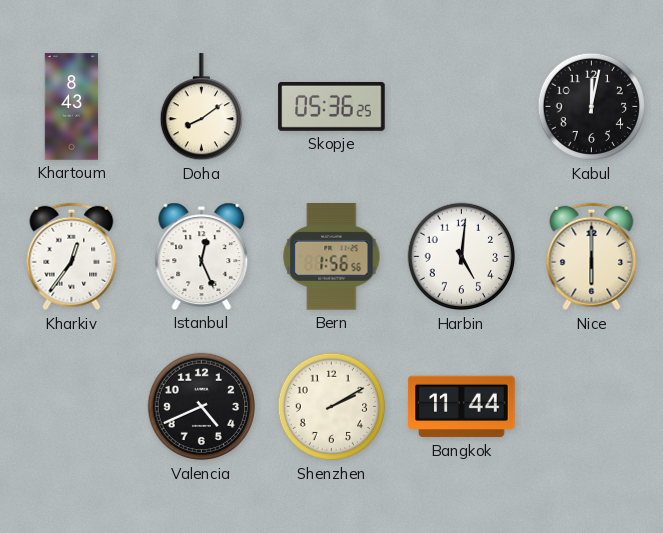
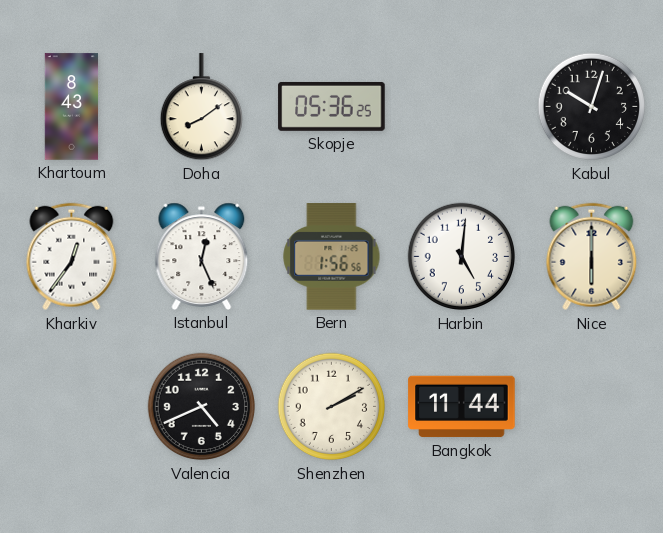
Kabul: 12:02 -> 10:03 (592, 107)
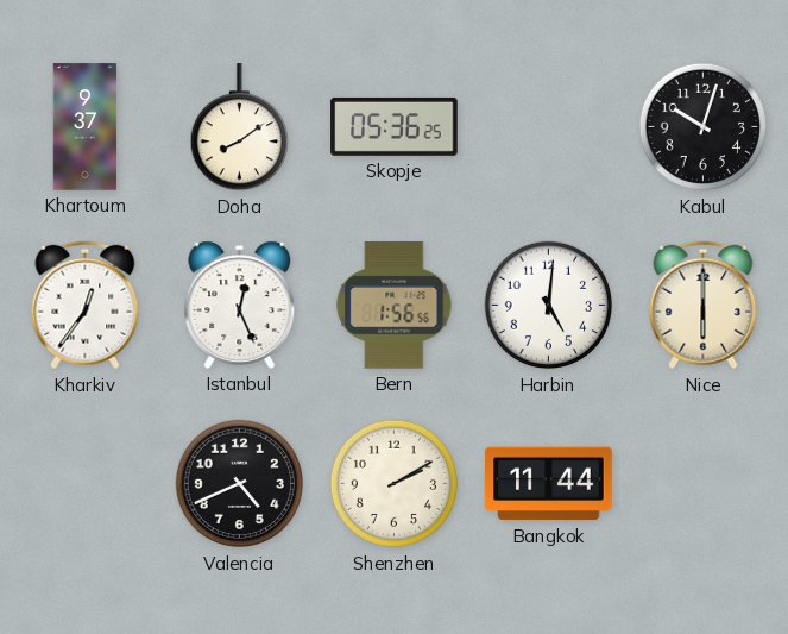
Khartoum: 8:43 -> 9:37 (86, 127)
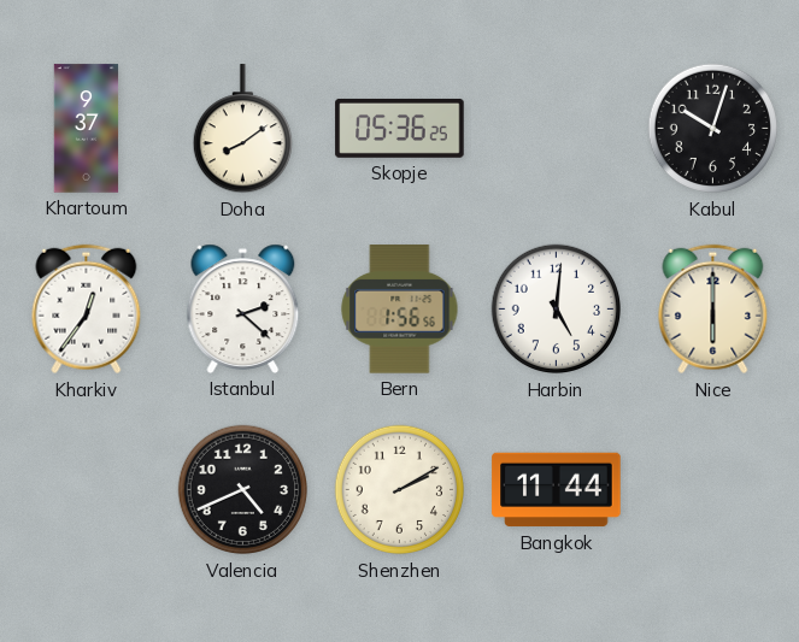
Istanbul: 12:26 -> 2:22 (243, 308)
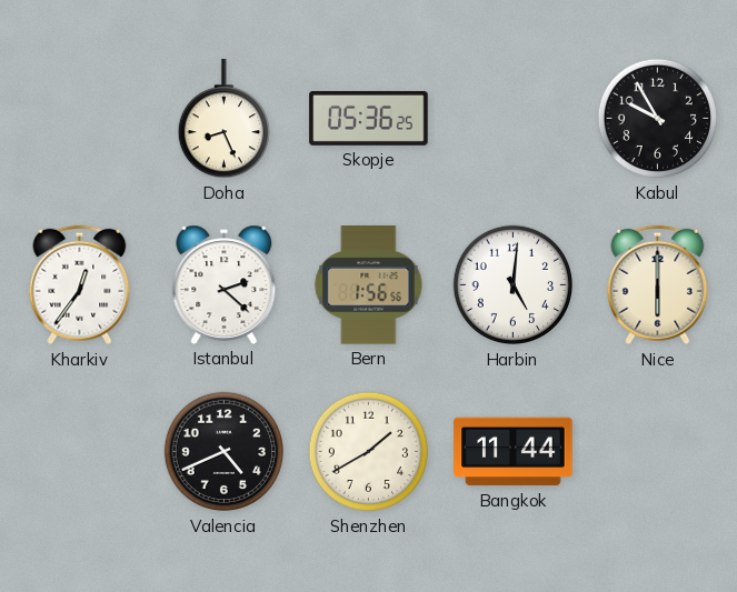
Khartoum: 9:37 -> none (87, 129)
Doha: 8:09 -> 8:26 (223, 119)
Kabul: 10:03 -> 9:55 (658, 119)
Shenzhen: 2:10 -> 1:40 (369, 452)
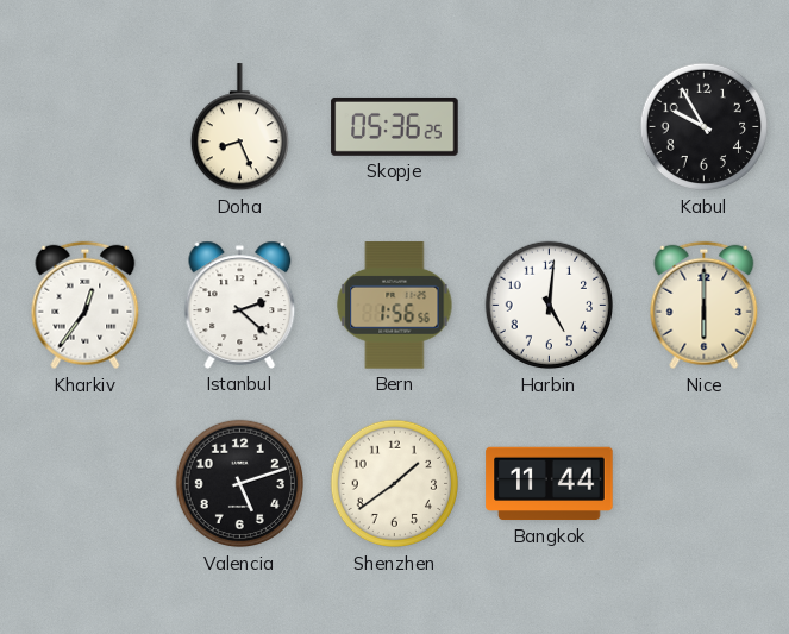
Valencia: 4:41 -> 5:12 (240, 484)
Shenzhen: 1:40 -> 1:39 (395, 484)
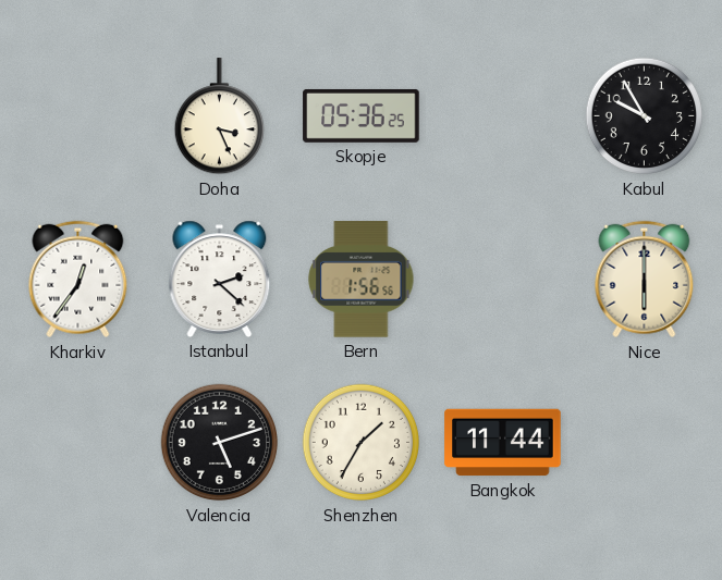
Doha: 8:26 -> 3:26 (219, 116)
Harbin: 5:01 -> none (550, 306)
Shenzhen: 1:39 -> 1:35 (362, 443)
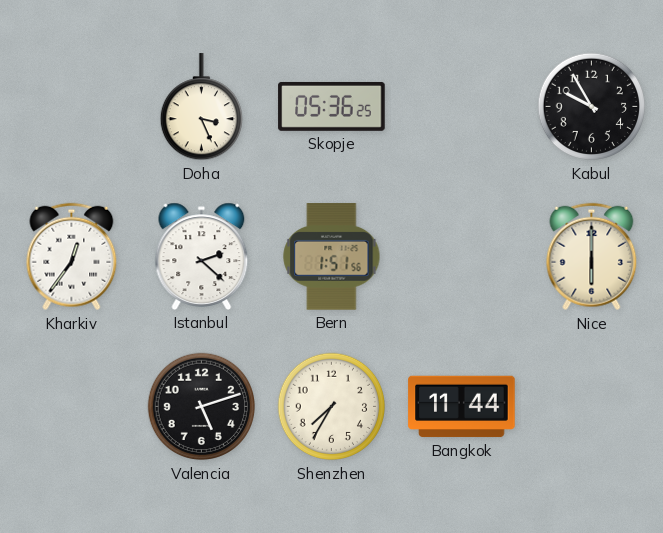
Bern: 1:56 -> 1:51 (332, 257)
Shenzhen: 1:35 -> 7:35 (332, 407)
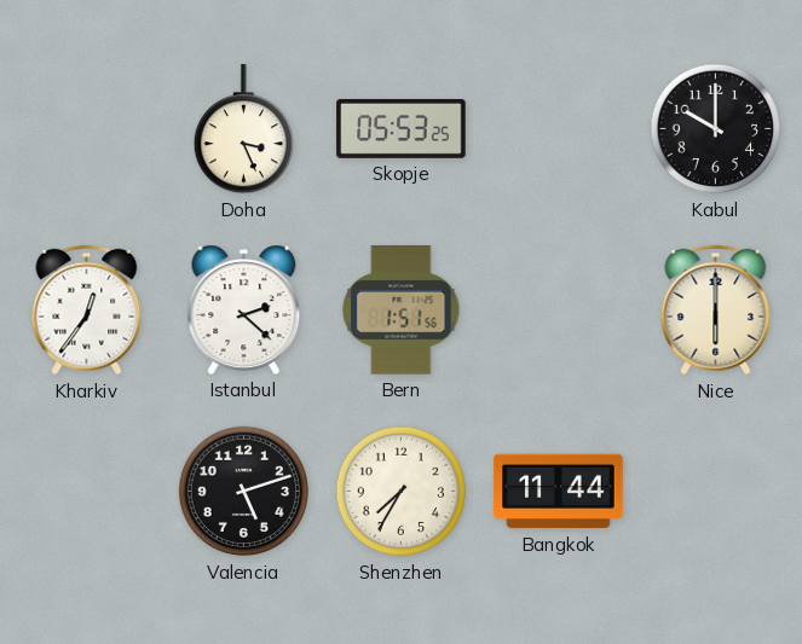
Skopje: 05:36 -> 05:53 (402, 128)
Kabul: 9:55 -> 10:00 (716, 129)
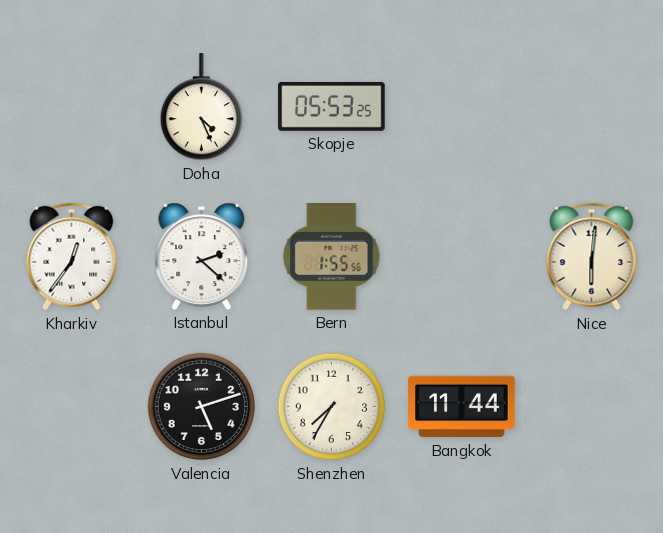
Doha: 3:26 -> 4:26 (201, 107)
Kabul: 10:00 -> none (716, 129)
Bern: 1:51 -> 1:55 (332, 257)
Nice: 6:00 -> 6:01 (592, 257)
